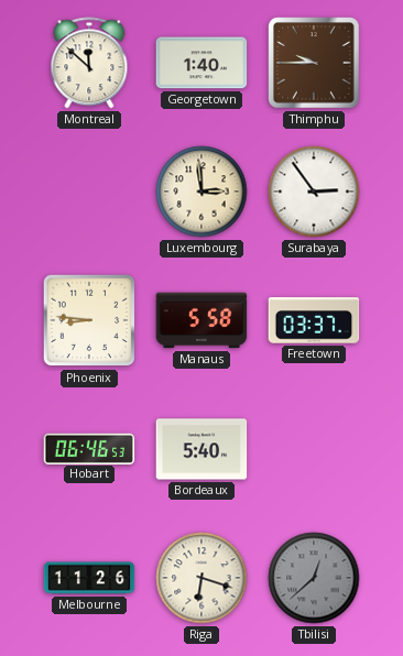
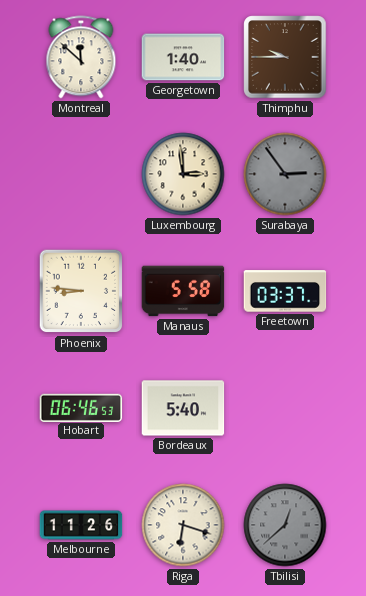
Surabaya dial: white -> grey (285, 174)
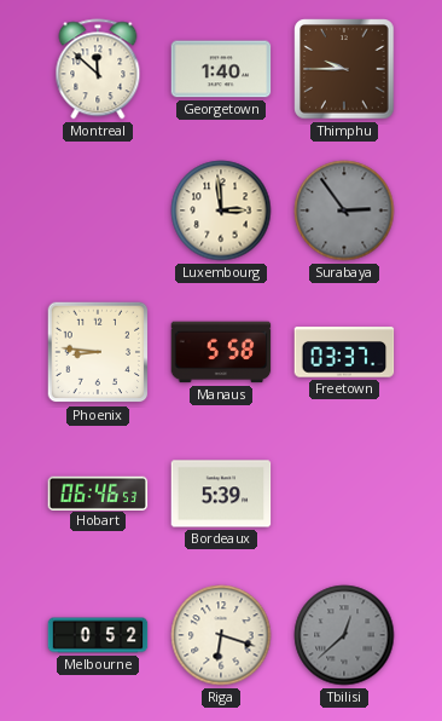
Bordeaux: 5:40 -> 5:39 (221, 494)
Melbourne: 11:26 -> 0:52 (98, 635)
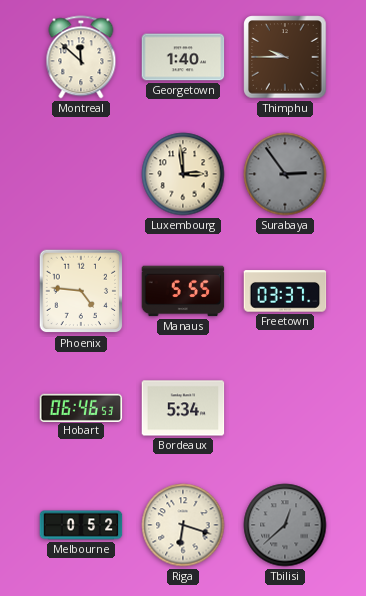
Phoenix: 8:46 -> 4:46 (81, 291)
Manaus: 5:58 -> 5:55 (183, 291)
Bordeaux: 5:39 -> 5:34 (183, 408)
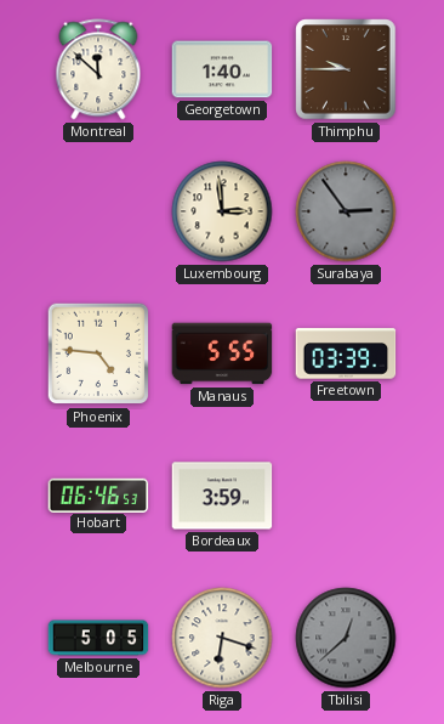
Freetown: 03:37 -> 03:39 (346, 353)
Bordeaux: 5:34 -> 3:59 (222, 496)
Melbourne: 0:52 -> 5:05 (98, 638)
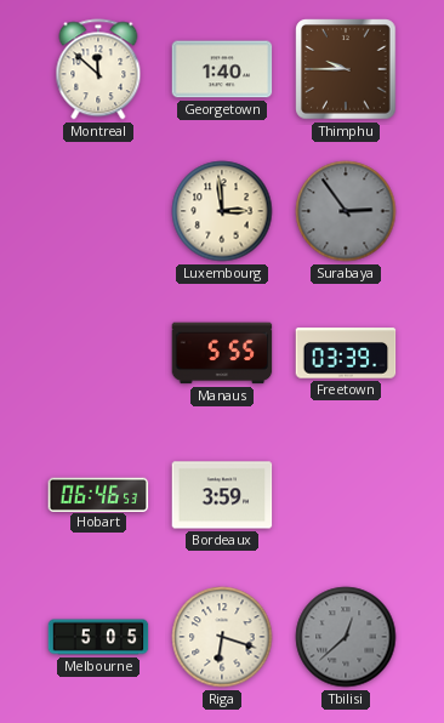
Phoenix: 4:46 -> none (98, 353)
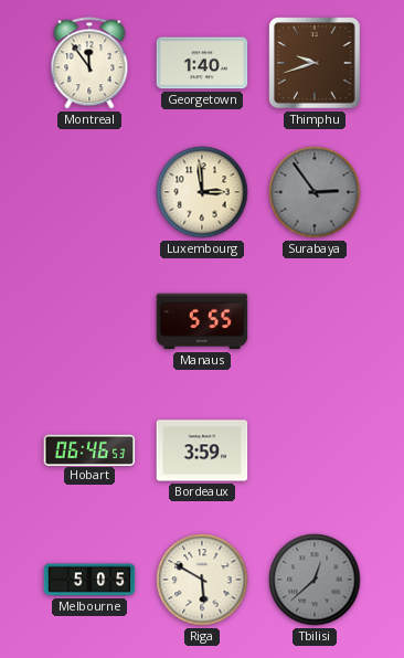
Montreal: 11:52 -> 11:54 (89, 63)
Thimphu: 9:45 -> 9:42 (315, 63)
Freetown: 03:39 -> none (346, 353)
Riga: 6:18 -> 5:50 (202, 580)
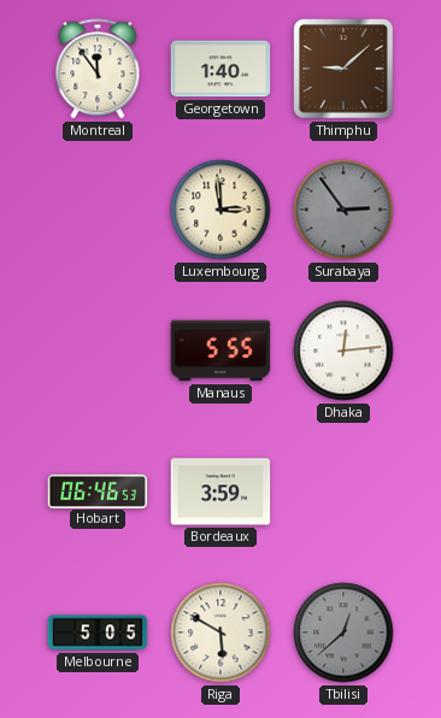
Thimphu: 9:42 -> 9:08 (343, 69)
Dhaka: none -> 12:14 (343, 351)
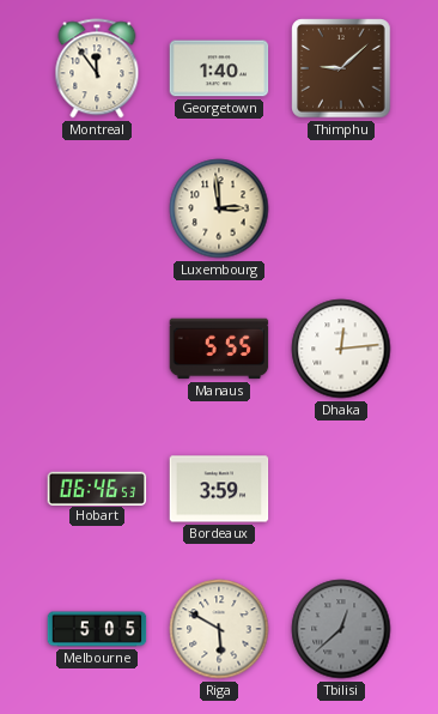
Surabaya: 2:54 -> none (343, 210)
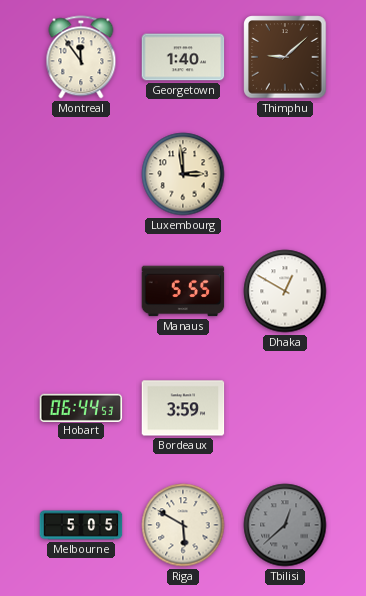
Dhaka: 12:14 -> 12:50 (285, 291)
Hobart: 06:46 -> 06:44 (81, 407)
